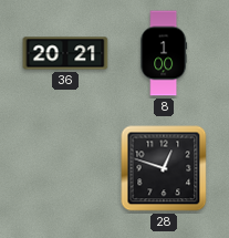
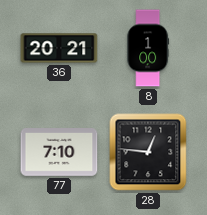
77: none -> 7:10 (59, 153)
28: 12:48 -> 12:46 (148, 152)
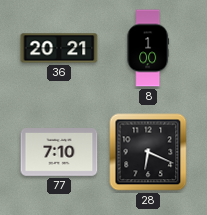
28: 12:46 -> 6:19 (148, 152)
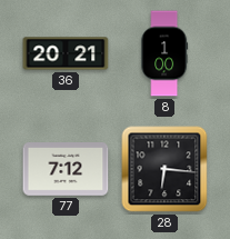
77: 7:10 -> 7:12 (66, 170)
28: 6:19 -> 6:16 (164, 169)
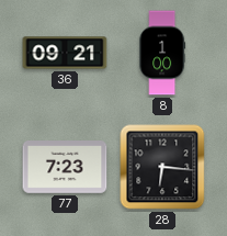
36: 20:21 -> 09:21 (65, 53)
77: 7:12 -> 7:23 (65, 168)
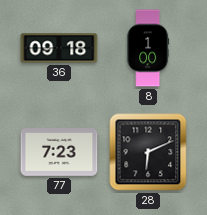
36: 09:21 -> 09:18 (59, 48)
28: 6:16 -> 6:11 (148, 152)
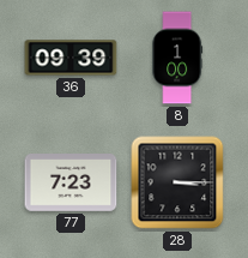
36: 09:18 -> 09:39 (71, 58)
28: 6:11 -> 3:15 (177, 182)
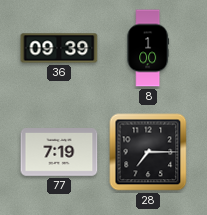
77: 7:23 -> 7:19 (59, 153)
28: 3:15 -> 7:15 (148, 152)
